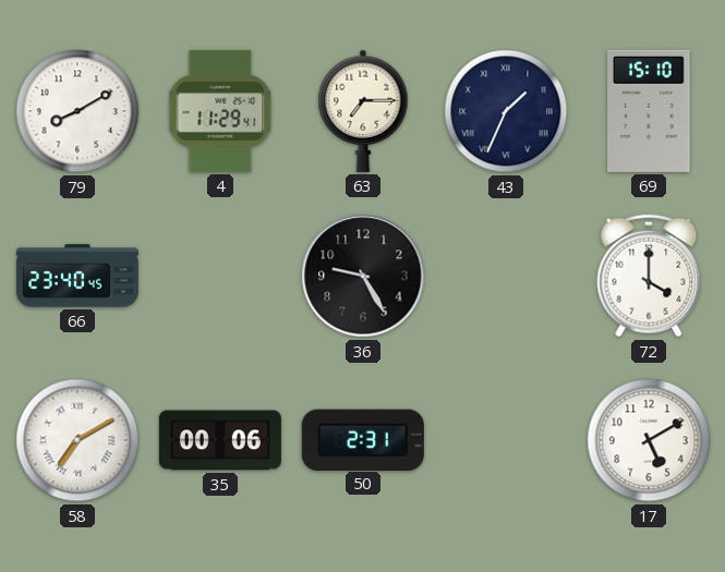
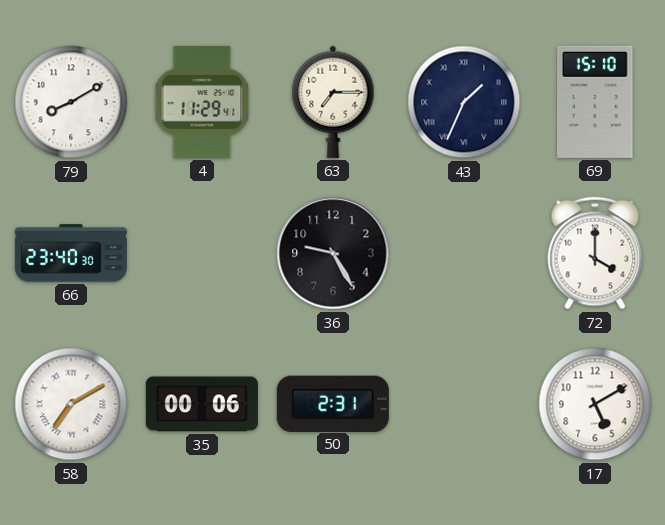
66: 23:40:45 -> 23:40:30 (71, 253)
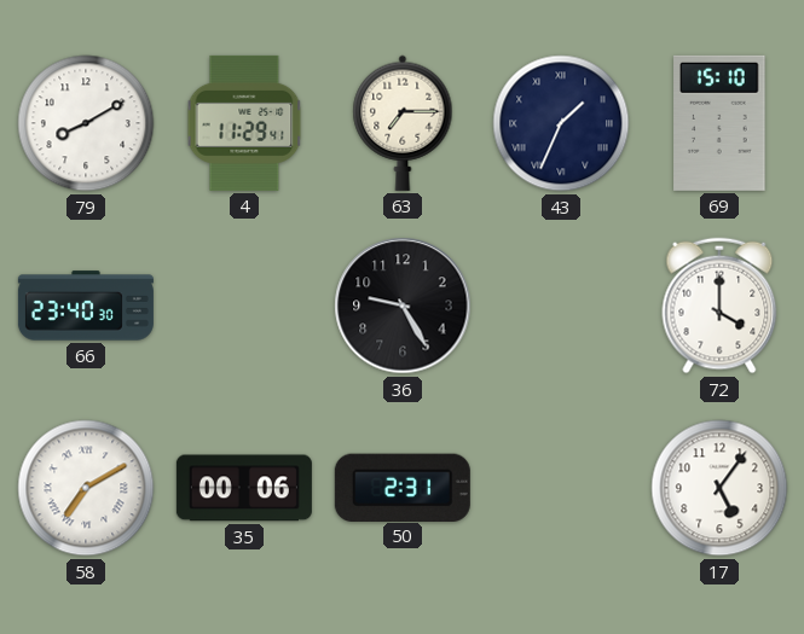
17: 5:10 -> 5:06 (719, 488)
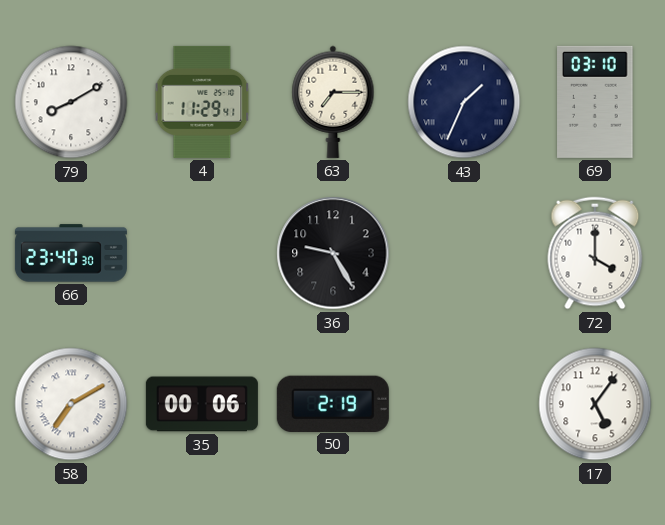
69: 15:10 -> 03:10 (595, 102)
50: 2:31 -> 2:19 (333, 403)
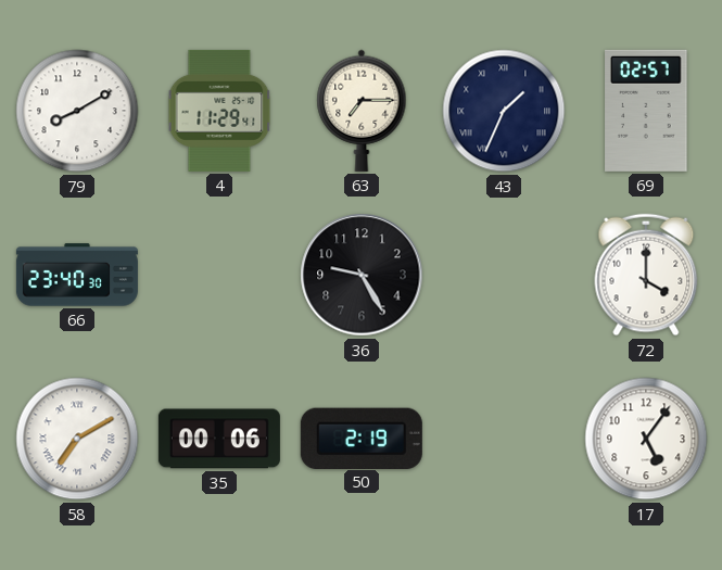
69: 03:10 -> 02:57 (646, 111)
